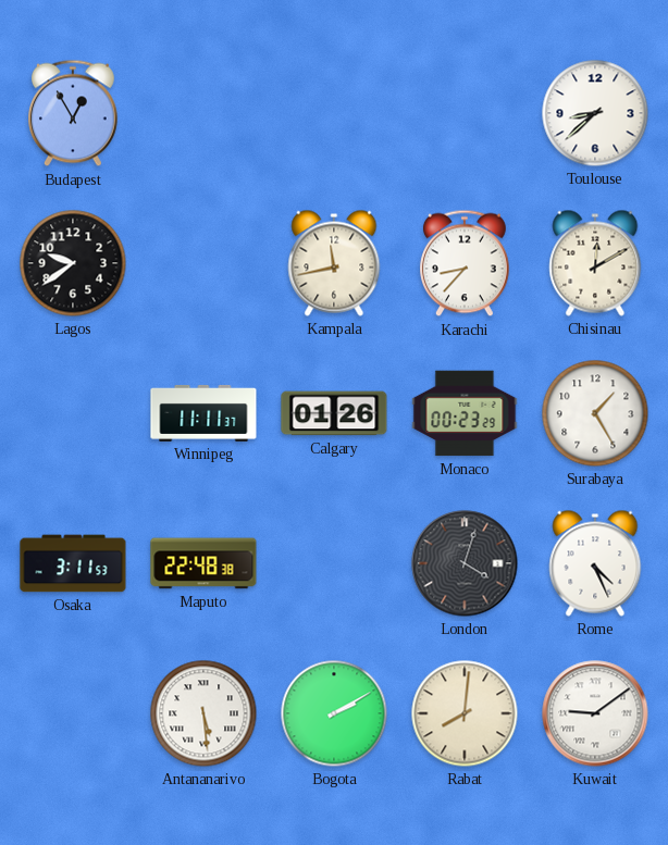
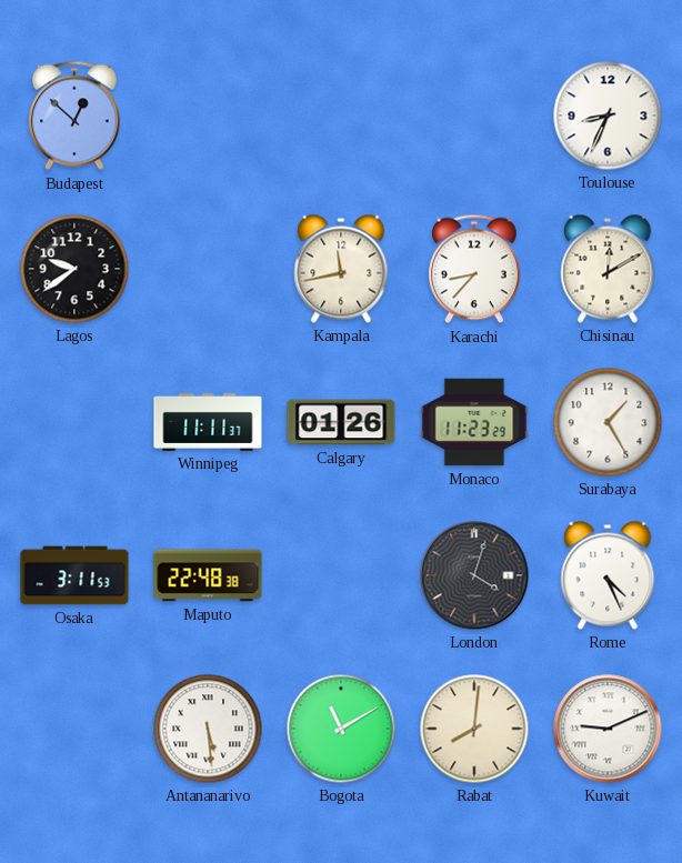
Budapest: 12:55 -> 12:52 (76, 116)
Toulouse: 8:38 -> 8:34 (608, 116)
Monaco: 00:23 -> 11:23 (474, 422)
Bogota: 2:10 -> 11:10 (341, 729)
Kuwait: 9:09 -> 9:11 (608, 729)
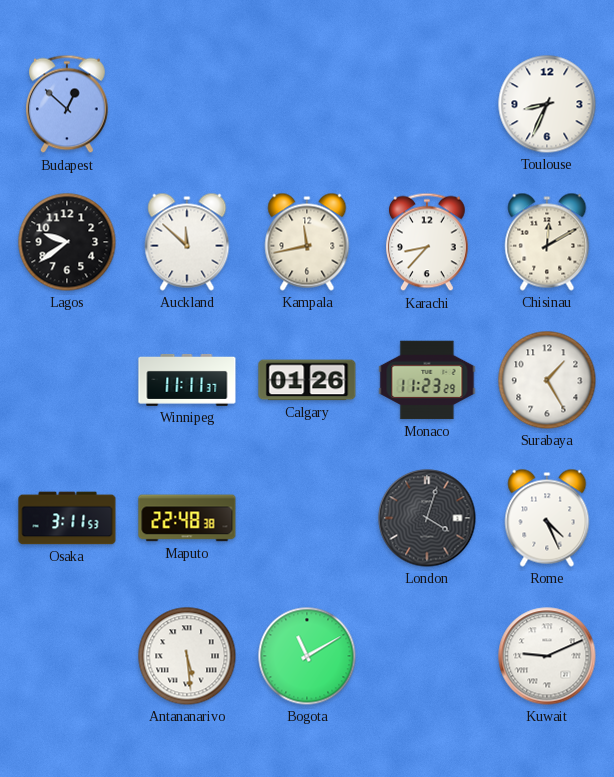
Auckland: none -> 11:52 (187, 242)
Rabat: 8:01 -> none (474, 729)
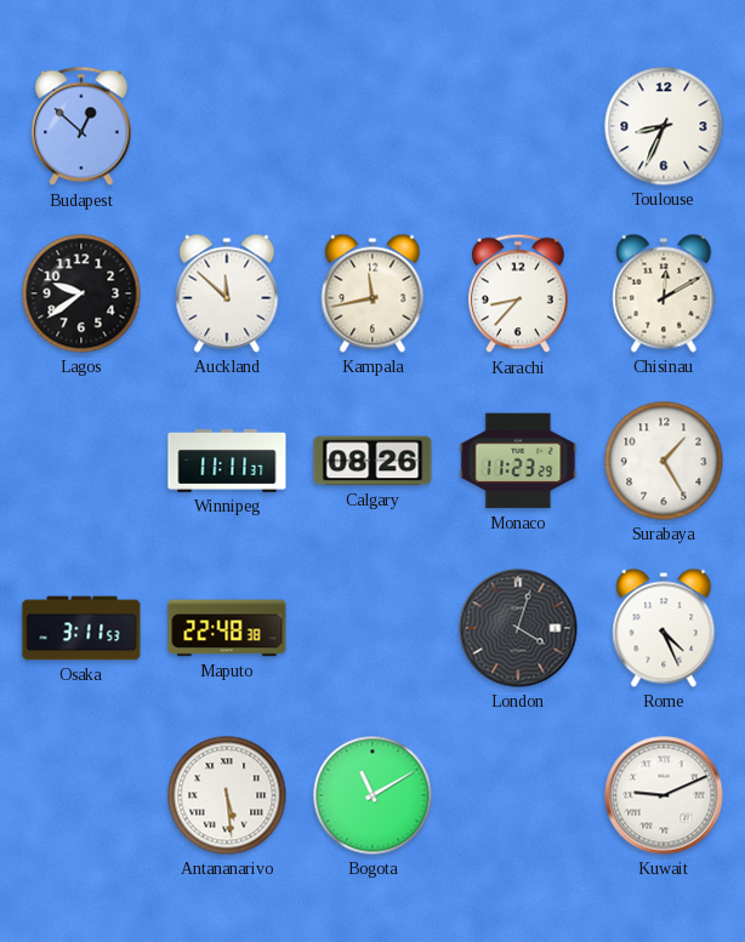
Calgary: 01:26 -> 08:26 (373, 461)
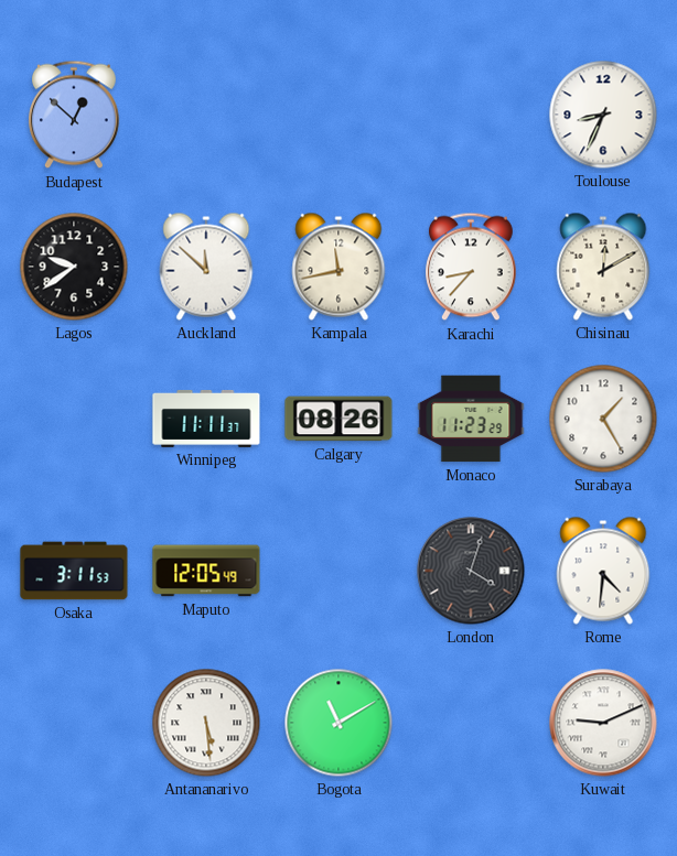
Maputo: 22:48 -> 12:05 (206, 571)
Rome: 4:26 -> 4:31 (603, 571)
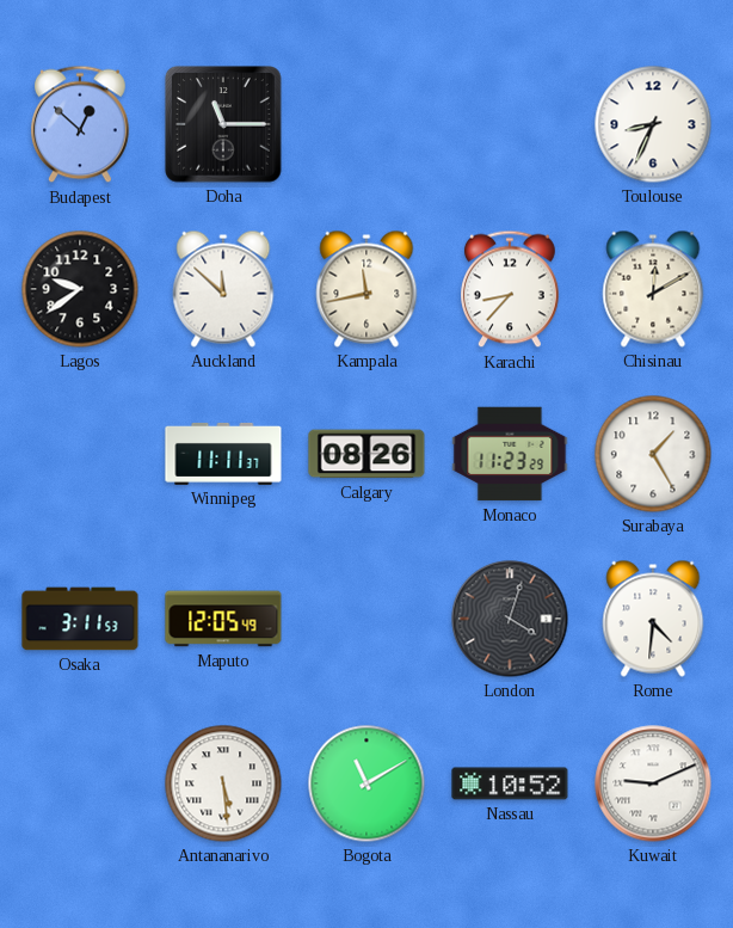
Doha: none -> 11:15 (223, 124)
Nassau: none -> 10:52 (510, 783)
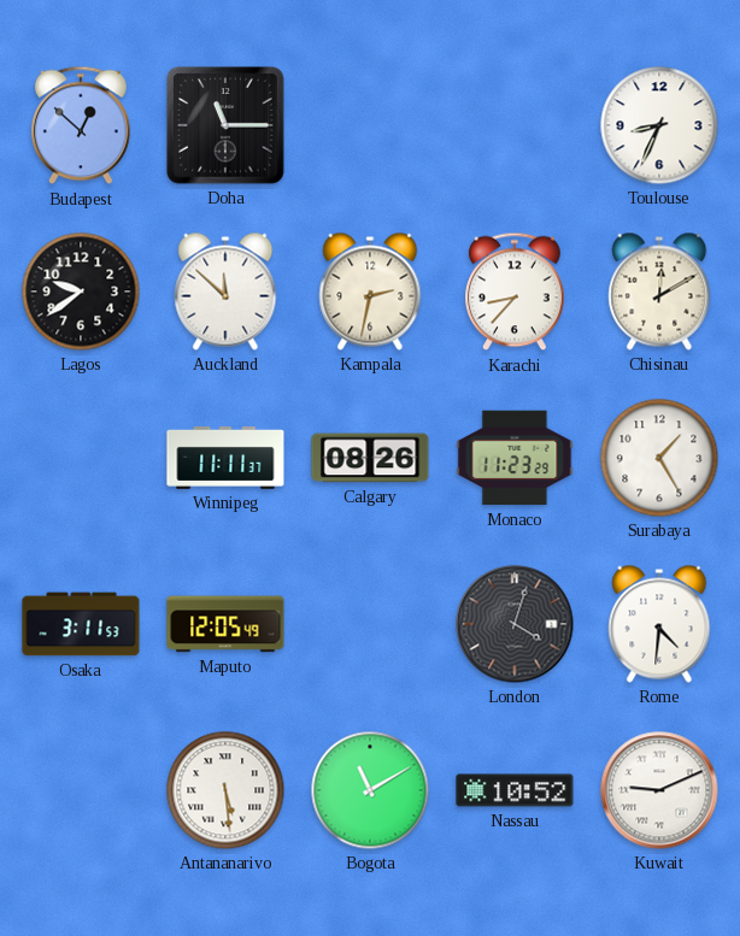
Kampala: 11:43 -> 2:32 (370, 292)
